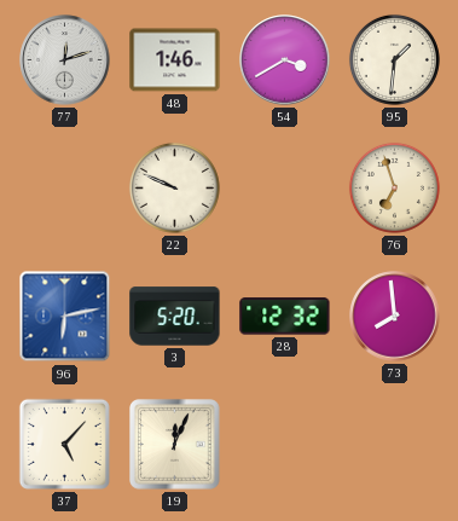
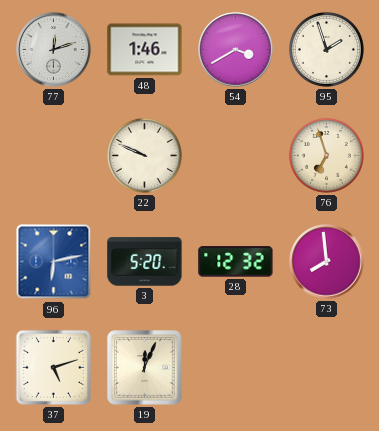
95: 1:31 -> 1:57 (326, 49)
37: 5:07 -> 5:12 (53, 367)
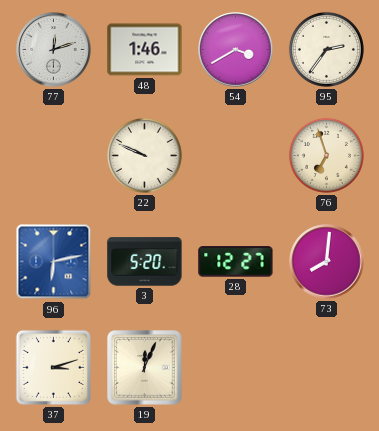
95: 1:57 -> 2:36 (326, 49)
28: 12:32 -> 12:27 (236, 262)
73: 7:59 -> 8:01 (327, 262)
37: 5:12 -> 3:12 (53, 367)
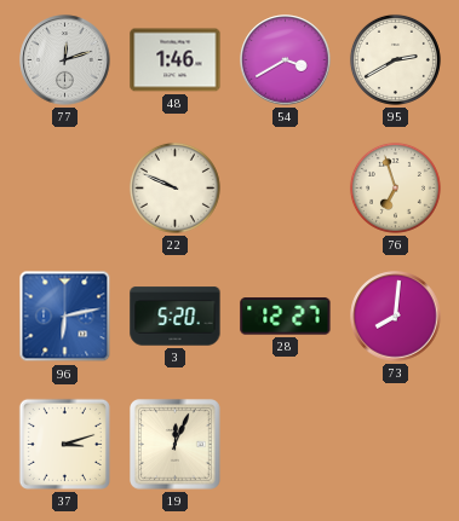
95: 2:36 -> 2:40 (395, 59)
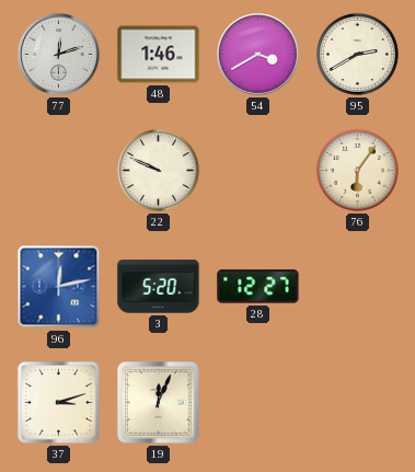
76: 6:57 -> 6:06 (357, 170)
96: 6:13 -> 12:13 (59, 287)
73: 8:01 -> none (396, 317)
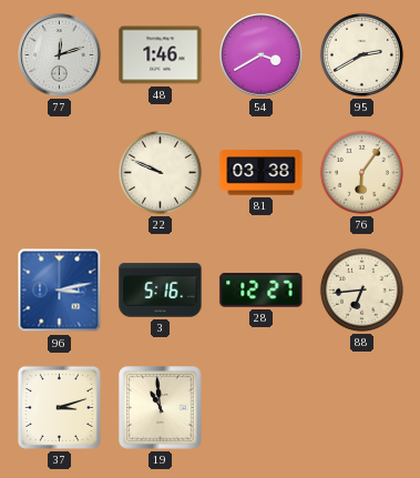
81: none -> 03:38 (262, 173)
96: 12:13 -> 3:13 (60, 291)
3: 5:20 -> 5:16 (161, 291)
88: none -> 6:44 (361, 289)
19: 12:04 -> 10:59 (161, 408)
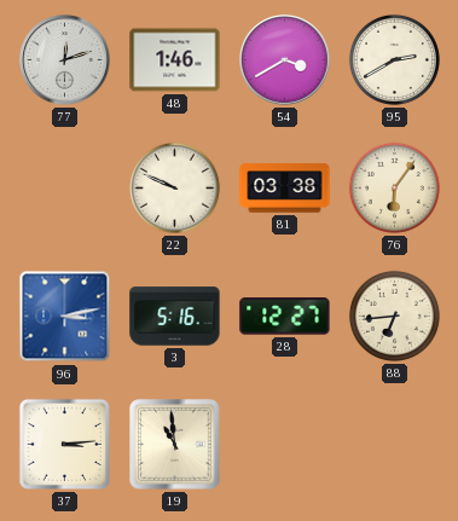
37: 3:12 -> 3:14 (64, 444)
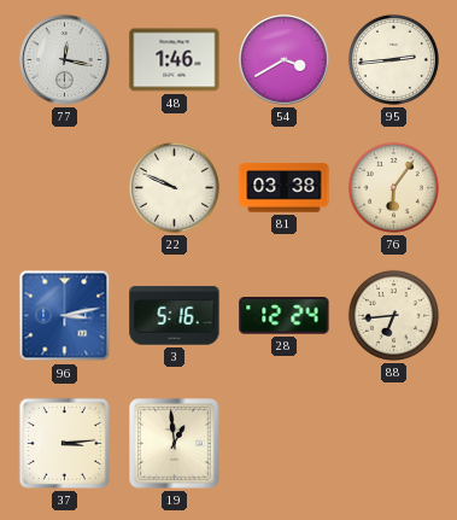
77: 12:12 -> 12:17 (65, 60)
95: 2:40 -> 2:44 (393, 59)
28: 12:27 -> 12:24 (285, 316)
19: 10:59 -> 12:59 (175, 444)
